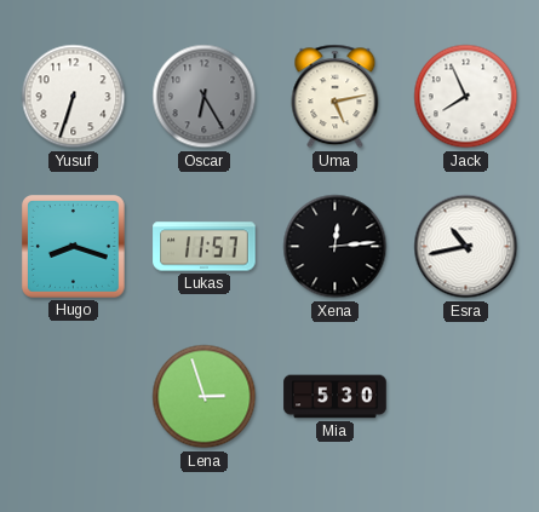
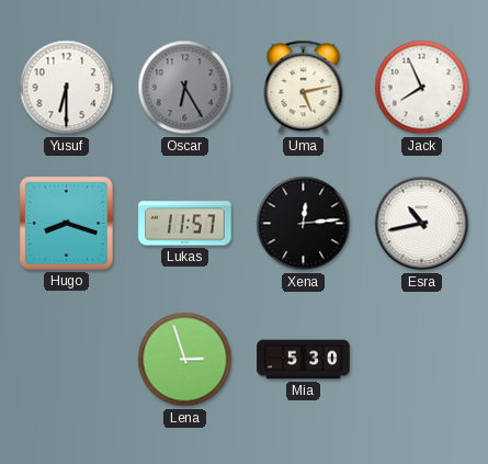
Yusuf: 6:33 -> 6:30 (67, 88)
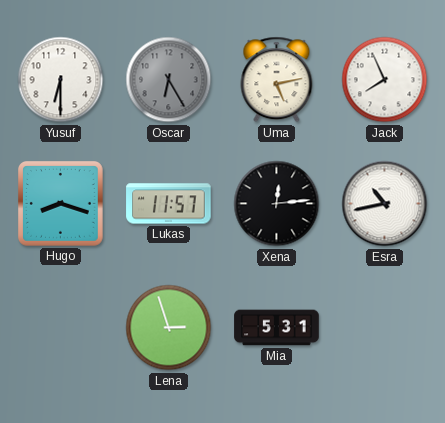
Mia: 5:30 -> 5:31 (277, 328)
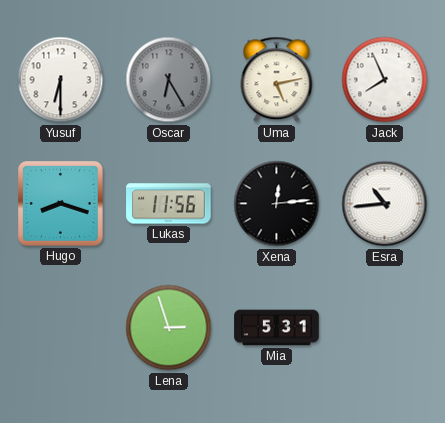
Lukas: 11:57 -> 11:56 (169, 204)
Esra: 10:43 -> 10:44 (385, 204)
